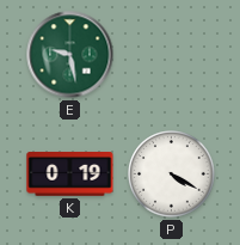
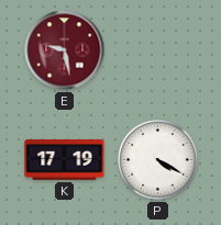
E dial: green -> burgundy (65, 50)
K: 0:19 -> 17:19 (65, 160)
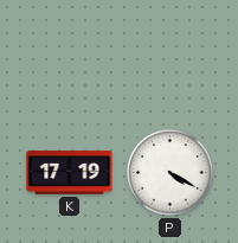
E: 9:28 -> none (65, 50)
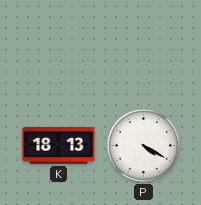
K: 17:19 -> 18:13 (59, 146)
